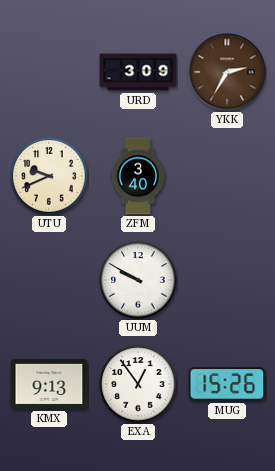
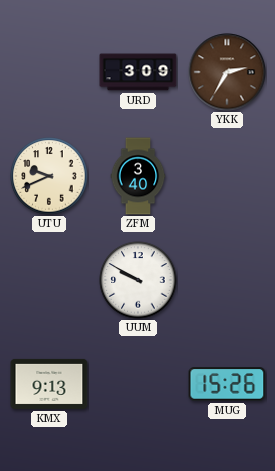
EXA: 12:54 -> none (138, 384)
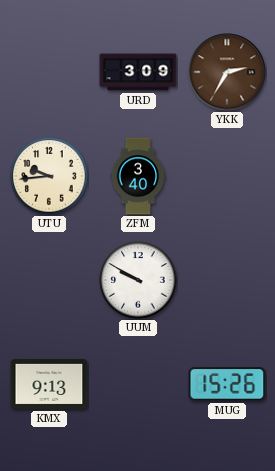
UTU: 9:41 -> 9:44 (49, 176)
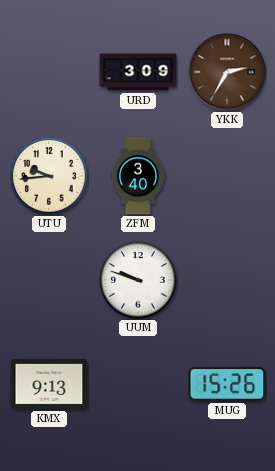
UUM: 9:50 -> 9:48 (138, 280)
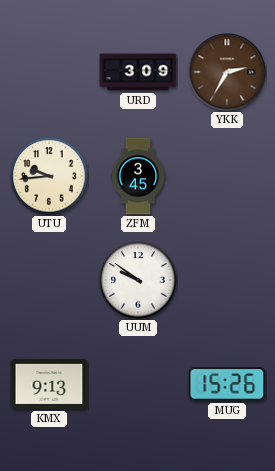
ZFM: 3:40 -> 3:45 (138, 176)
UUM: 9:48 -> 9:51 (138, 280)
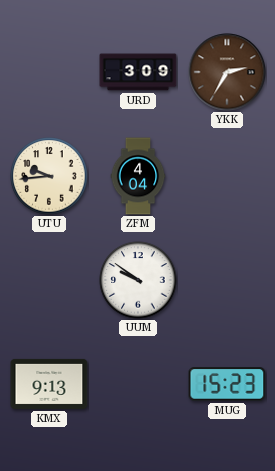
ZFM: 3:45 -> 4:04 (138, 176)
MUG: 15:26 -> 15:23 (227, 384)
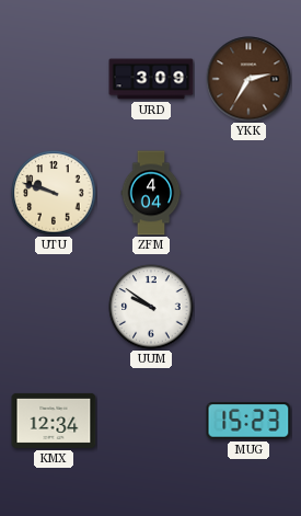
UTU: 9:44 -> 9:48 (54, 193)
KMX: 9:13 -> 12:34 (54, 421)
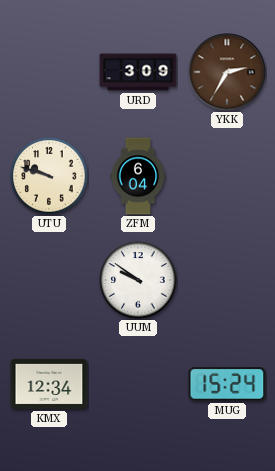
ZFM: 4:04 -> 6:04 (138, 176)
MUG: 15:23 -> 15:24 (227, 384)
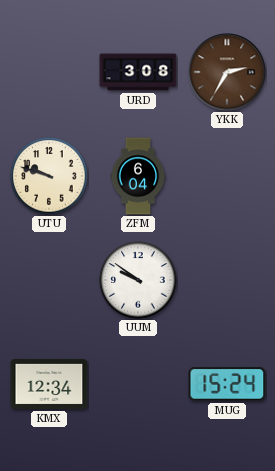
URD: 3:09 -> 3:08 (138, 72)
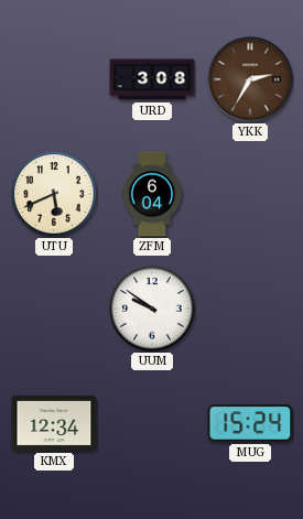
UTU: 9:48 -> 5:41 (54, 194)
